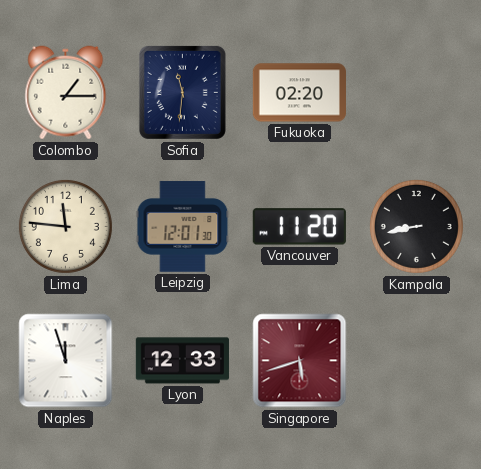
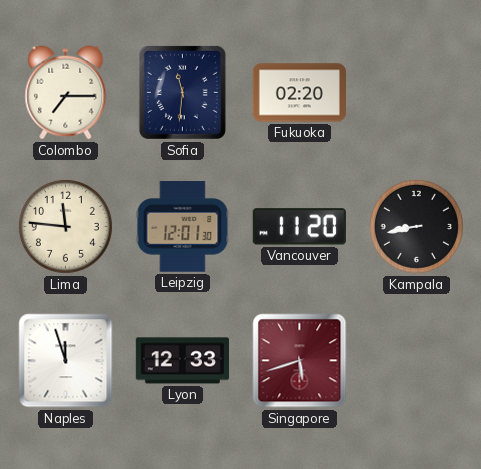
Colombo: 1:15 -> 7:15 (66, 93)
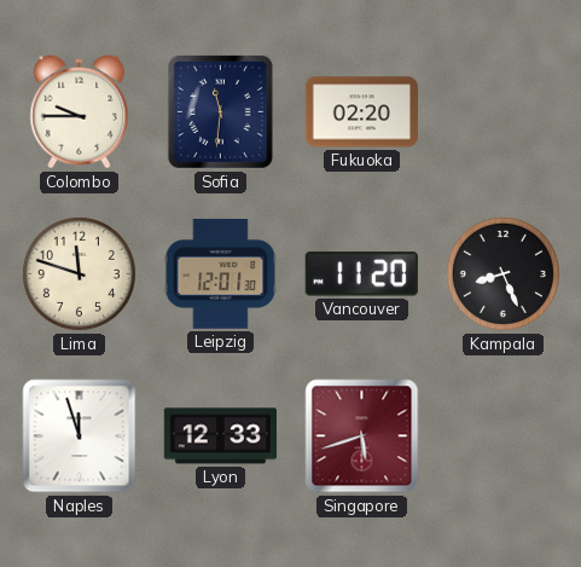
Colombo: 7:15 -> 9:45 (80, 112)
Lima: 11:46 -> 11:48 (79, 273)
Kampala: 8:43 -> 8:26 (502, 273)
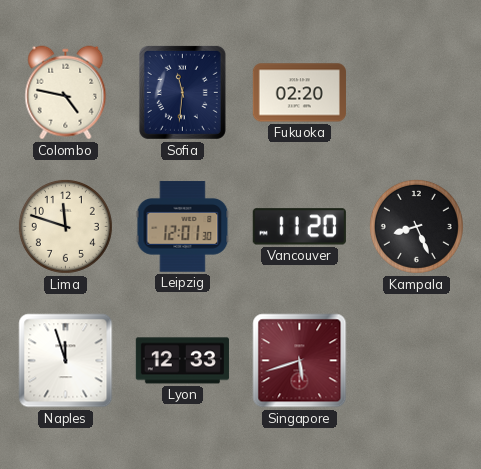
Colombo: 9:45 -> 4:47 (66, 93)
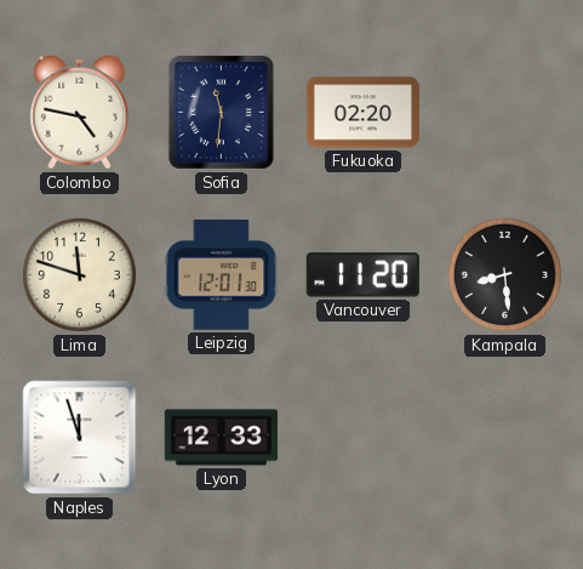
Kampala: 8:26 -> 8:29 (504, 274)
Singapore: 5:42 -> none (300, 361)
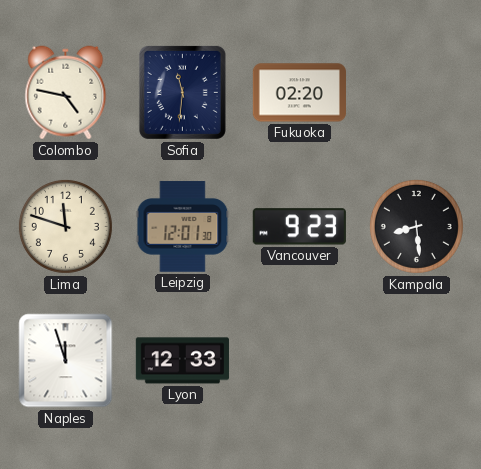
Vancouver: 11:20 -> 9:23 (299, 227)
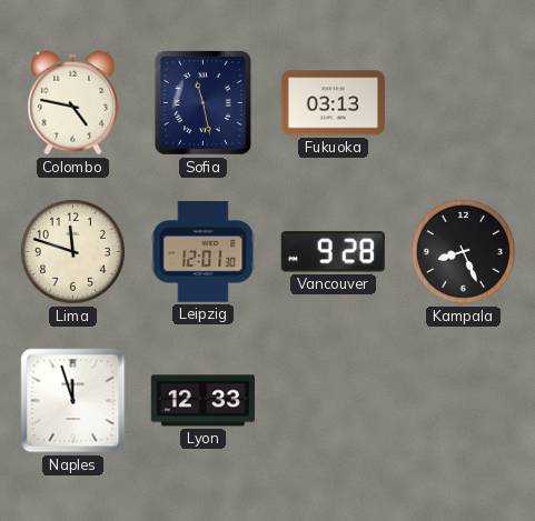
Sofia: 11:31 -> 11:28 (202, 102)
Fukuoka: 02:20 -> 03:13 (333, 103)
Vancouver: 9:23 -> 9:28 (333, 252)
Kampala: 8:29 -> 8:26 (463, 251)
